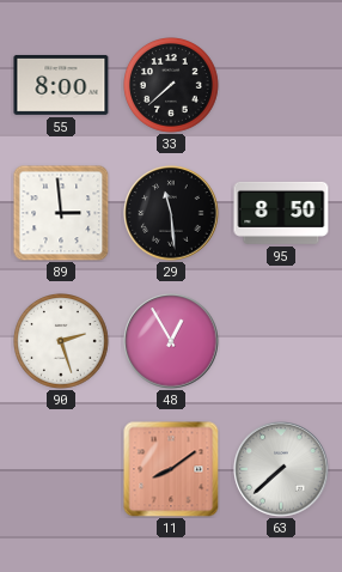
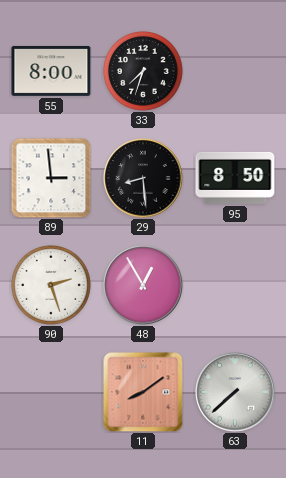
33: 7:38 -> 7:33 (144, 72)
29: 11:29 -> 8:29 (143, 178)
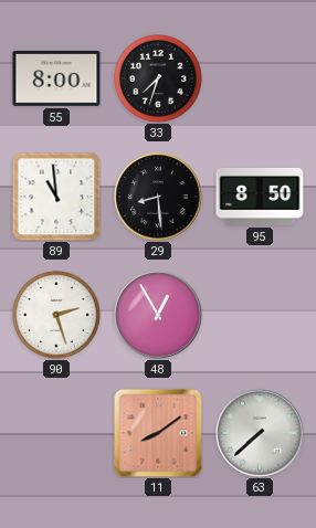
89: 2:59 -> 10:59 (56, 197)
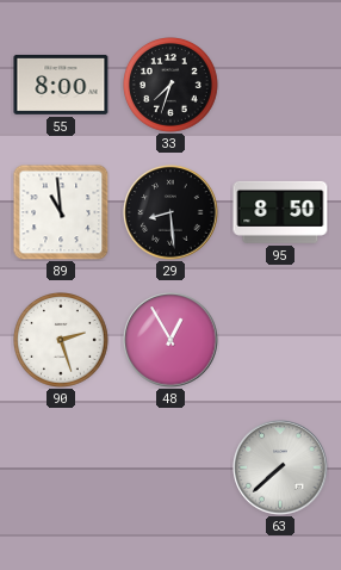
11: 8:09 -> none (158, 433)
